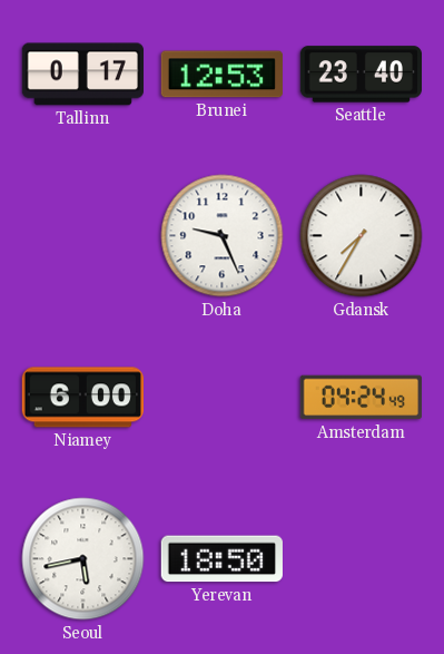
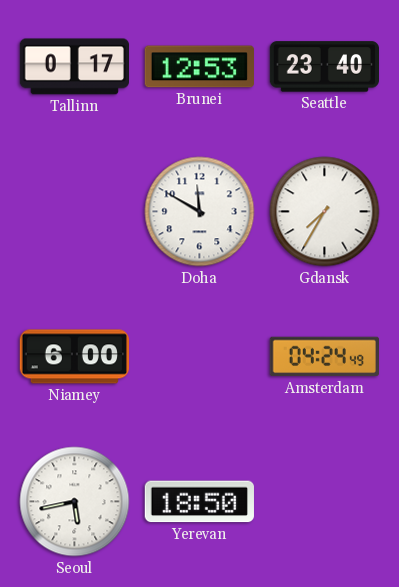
Doha: 9:26 -> 11:50 (200, 212)
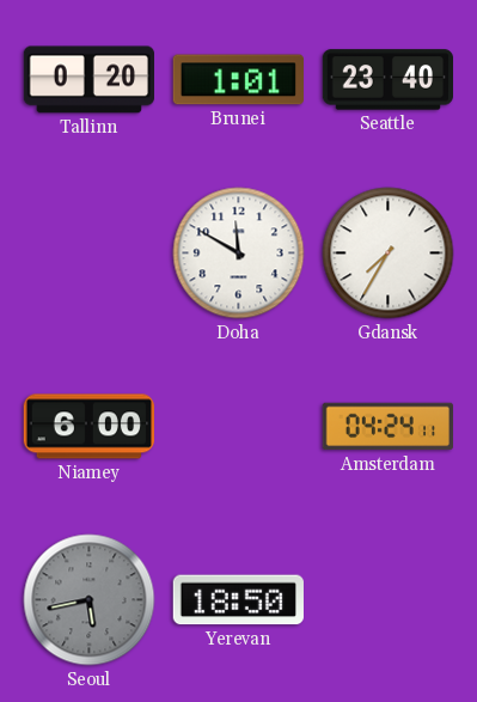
Tallinn: 0:17 -> 0:20 (88, 80)
Brunei: 12:53 -> 1:01 (238, 80)
Amsterdam: 04:24:49 -> 04:24:11 (387, 427)
Seoul dial: white -> grey (90, 600)
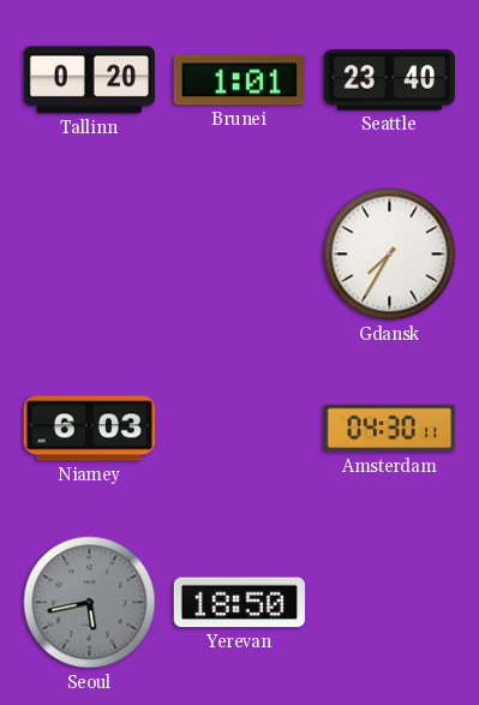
Doha: 11:50 -> none (239, 254)
Niamey: 6:00 -> 6:03 (89, 429)
Amsterdam: 04:24 -> 04:30 (389, 429)
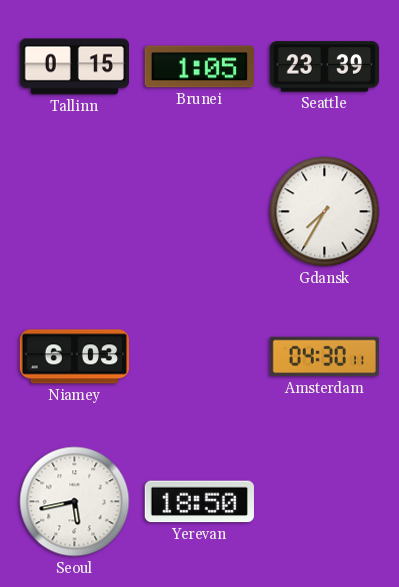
Tallinn: 0:20 -> 0:15 (74, 67)
Brunei: 1:01 -> 1:05 (199, 67)
Seattle: 23:40 -> 23:39 (324, 67)
Seoul dial: grey -> white (75, 502)
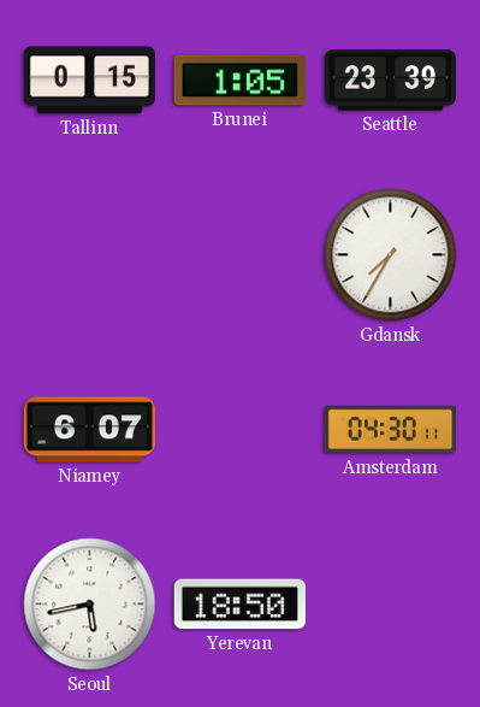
Niamey: 6:03 -> 6:07 (89, 430)
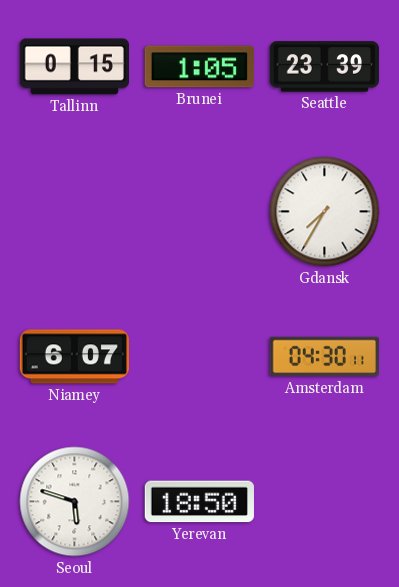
Seoul: 5:43 -> 5:48 (75, 502)
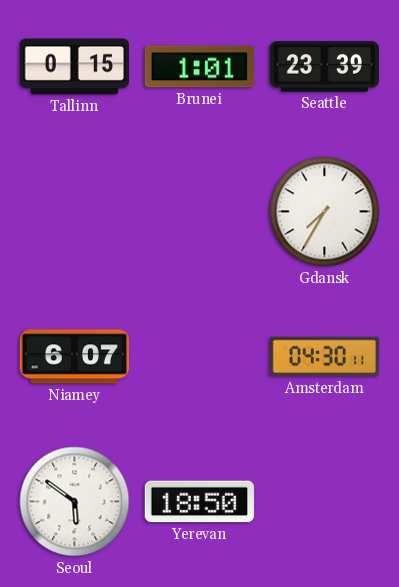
Brunei: 1:05 -> 1:01 (199, 67)
Seoul: 5:48 -> 5:51 (75, 502)
